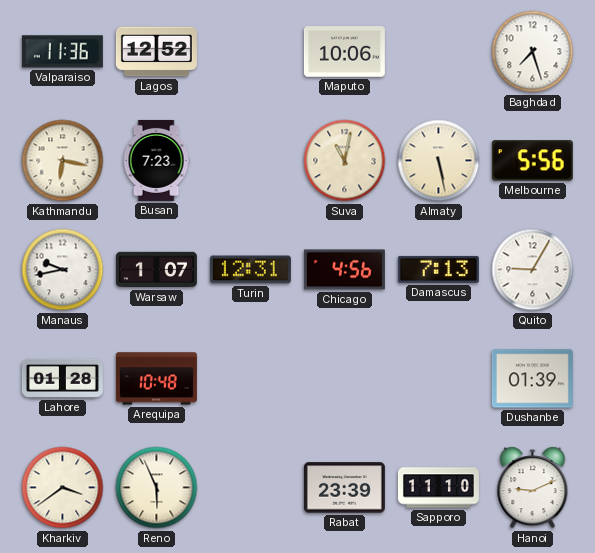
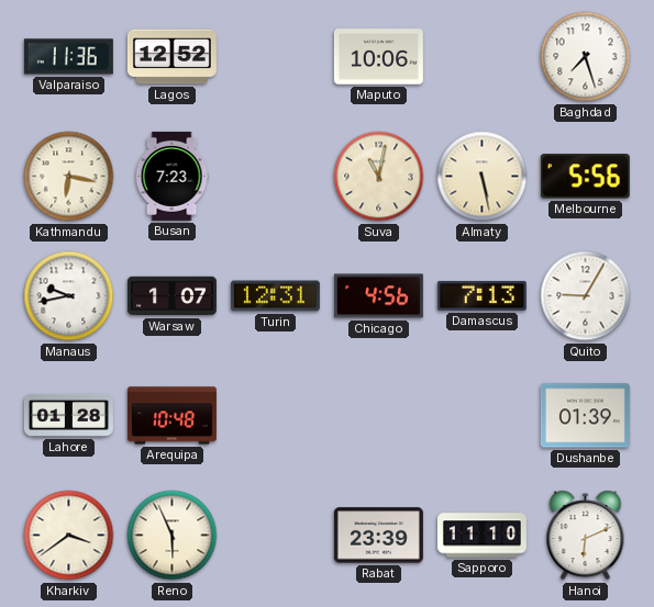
Hanoi: 9:11 -> 6:11 (586, 536)
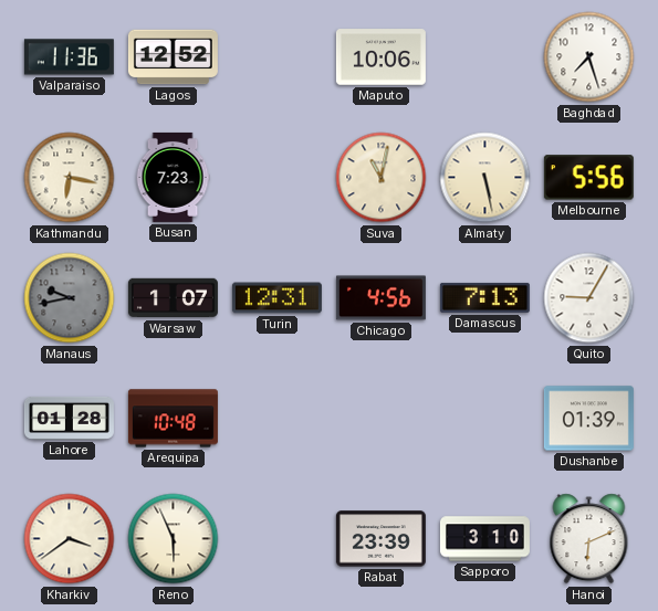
Manaus dial: white -> grey (70, 298)
Sapporo: 11:10 -> 3:10 (484, 539)
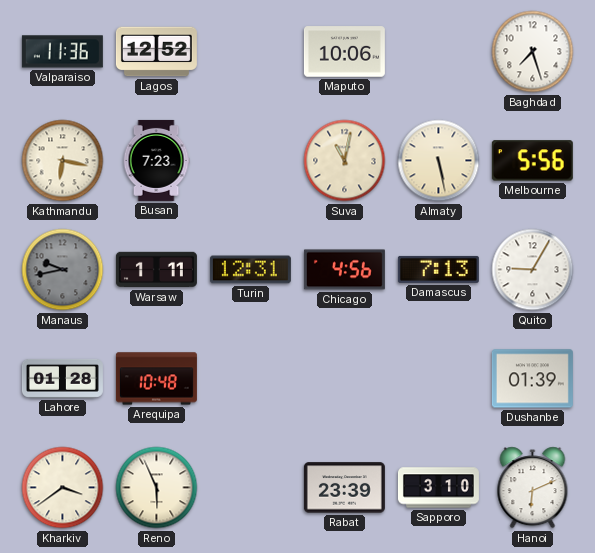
Warsaw: 1:07 -> 1:11 (156, 270)
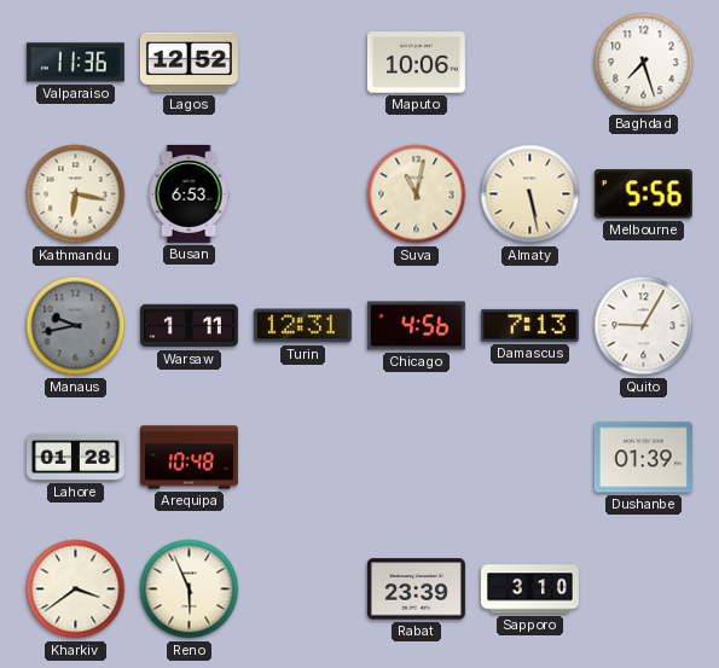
Busan: 7:23 -> 6:53 (189, 193)
Hanoi: 6:11 -> none (533, 488)
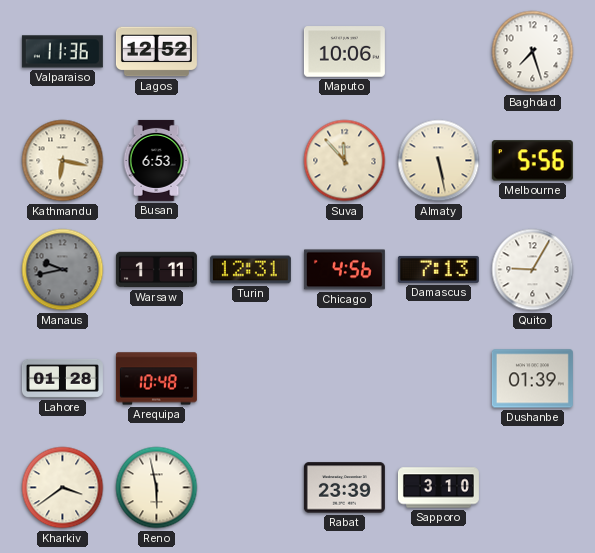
Suva: 11:02 -> 11:53 (345, 161)
Reno: 5:56 -> 5:58 (157, 488)
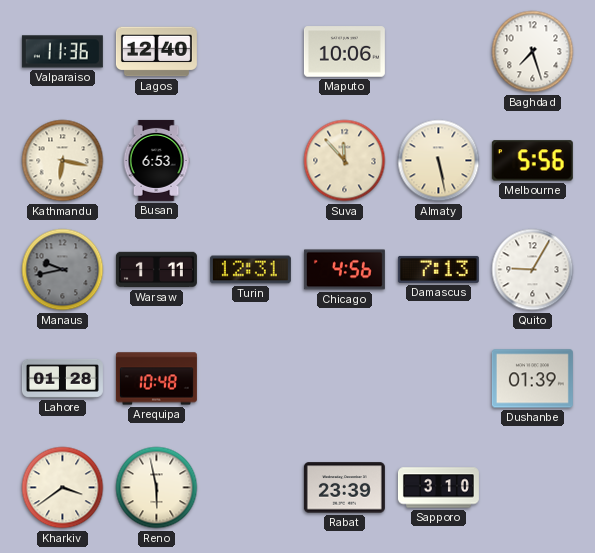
Lagos: 12:52 -> 12:40 (156, 52)
